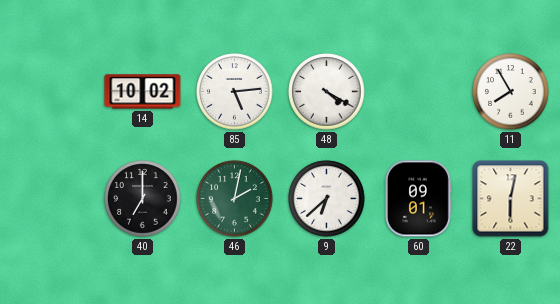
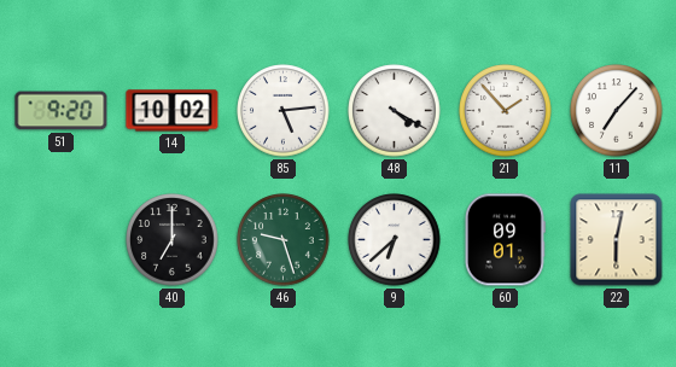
51: none -> 9:20 (62, 111)
21: none -> 1:53 (506, 111)
11: 7:55 -> 7:07 (617, 111)
46: 2:02 -> 9:27 (284, 240)
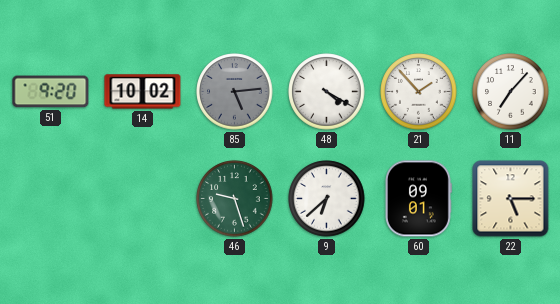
85 dial: white -> grey (235, 92)
40: 7:00 -> none (173, 240)
22: 6:02 -> 5:15 (511, 199)
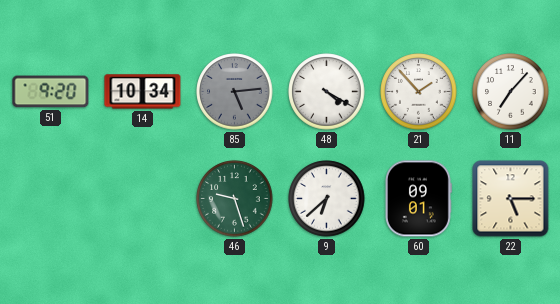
14: 10:02 -> 10:34 (143, 92)
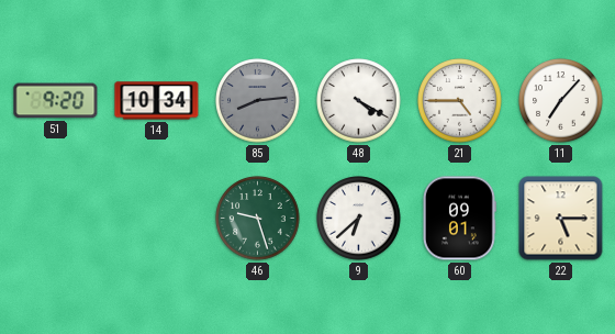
85: 5:14 -> 8:14 (258, 101)
21: 1:53 -> 4:45 (460, 101)
